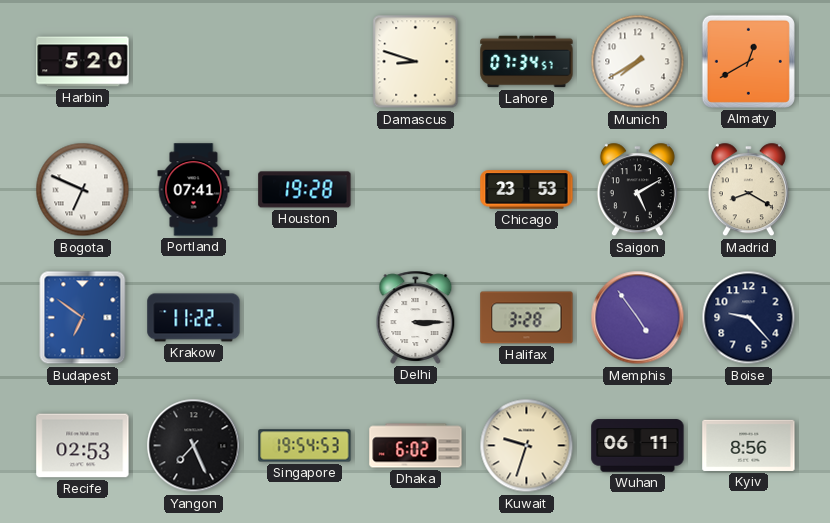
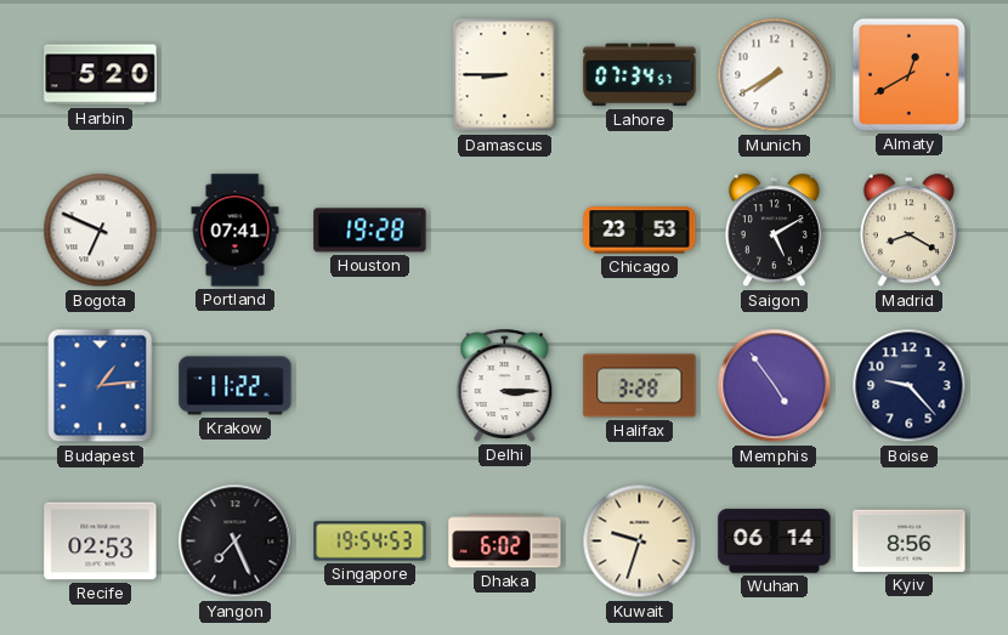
Damascus: 8:48 -> 8:45 (505, 75)
Budapest: 6:51 -> 1:14 (101, 386)
Wuhan: 06:11 -> 06:14 (775, 542)
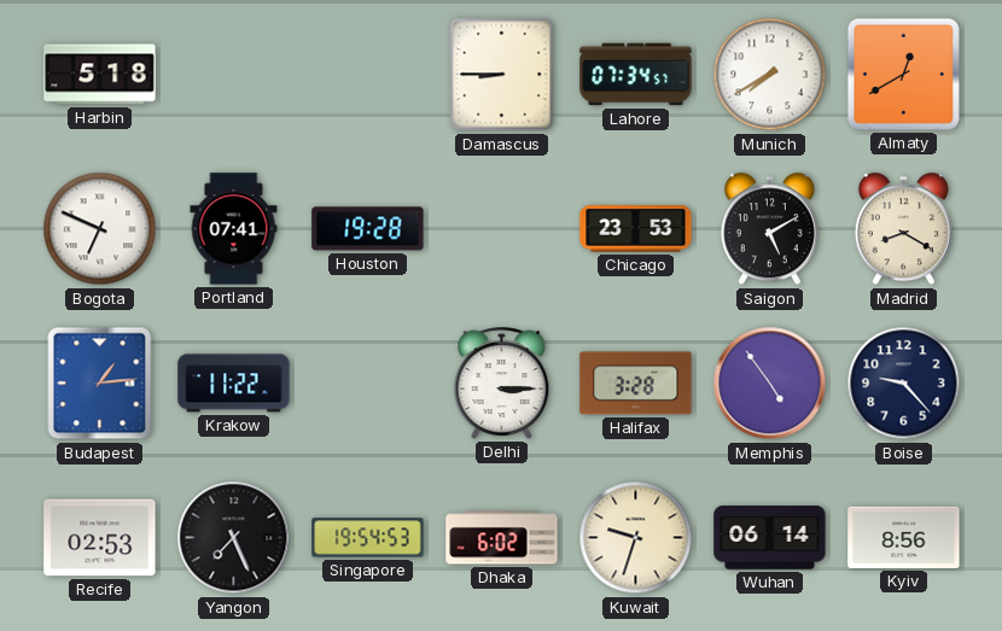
Harbin: 5:20 -> 5:18 (100, 75)
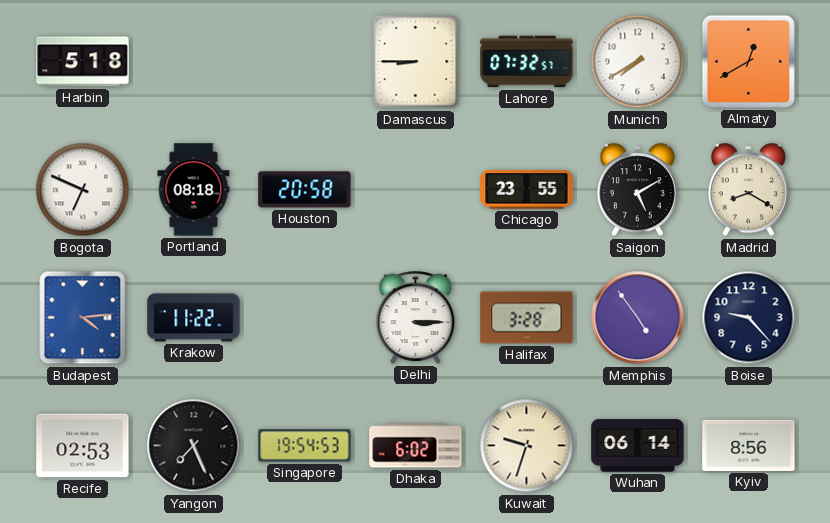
Lahore: 07:34 -> 07:32 (527, 62)
Portland: 07:41 -> 08:18 (194, 190)
Houston: 19:28 -> 20:58 (305, 190)
Chicago: 23:53 -> 23:55 (527, 190)
Budapest: 1:14 -> 4:14 (83, 318)
